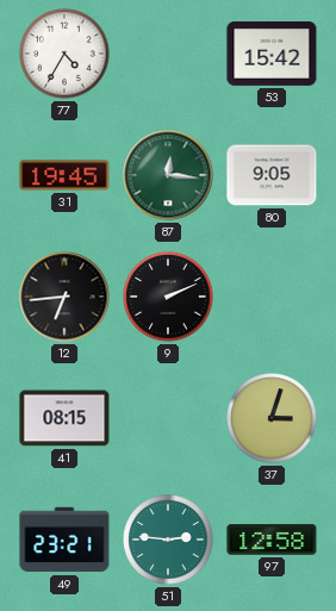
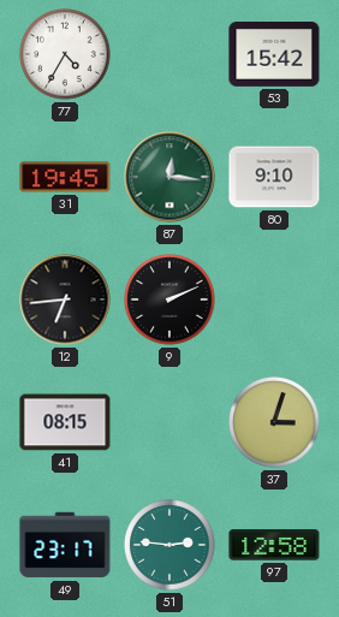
80: 9:05 -> 9:10 (274, 177)
49: 23:21 -> 23:17 (65, 545)
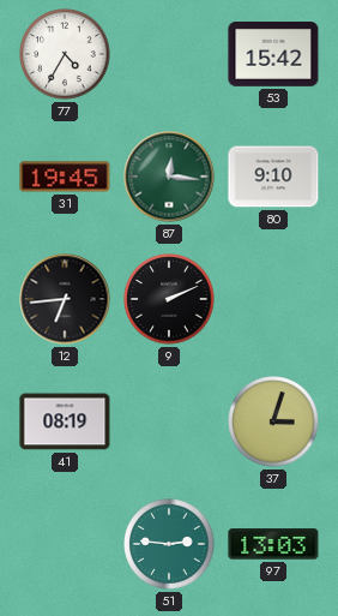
41: 08:15 -> 08:19 (65, 421)
49: 23:17 -> none (65, 545)
97: 12:58 -> 13:03 (273, 544)
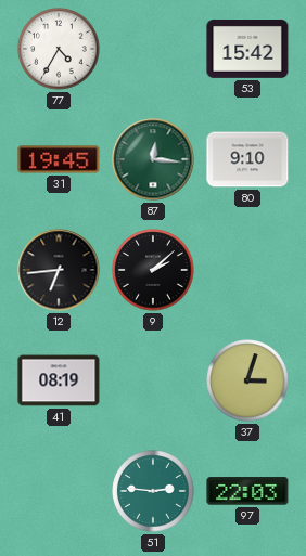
9: 2:11 -> 2:08 (153, 270)
97: 13:03 -> 22:03 (247, 491)
